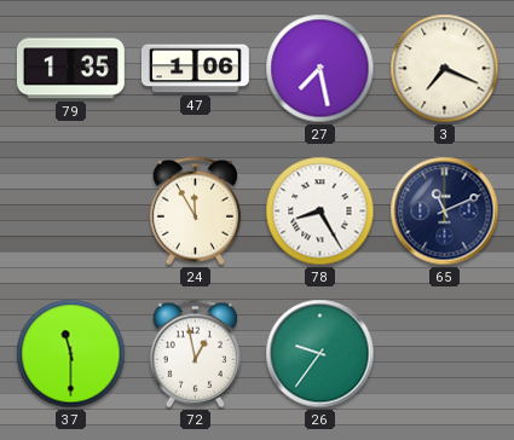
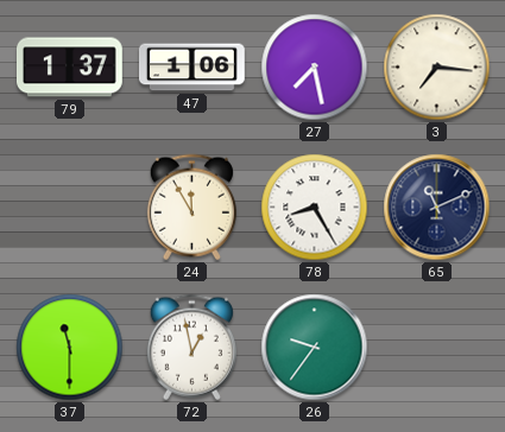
79: 1:35 -> 1:37 (69, 68)
3: 7:19 -> 7:16 (437, 68)
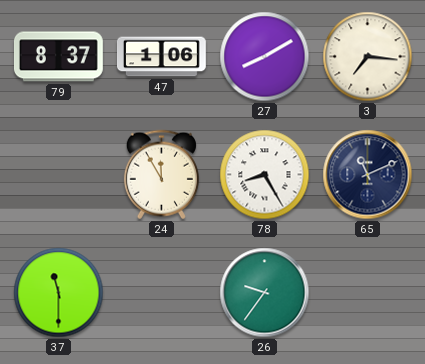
79: 1:37 -> 8:37 (58, 57)
27: 7:28 -> 8:10 (265, 57)
72: 12:58 -> none (191, 348)
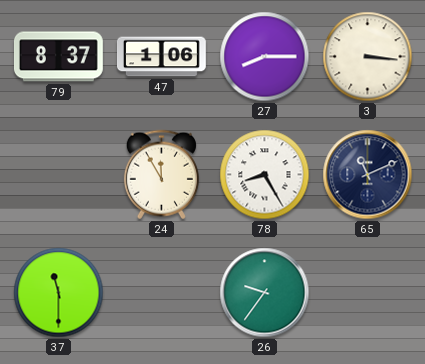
27: 8:10 -> 8:15 (265, 57)
3: 7:16 -> 3:16 (368, 57)
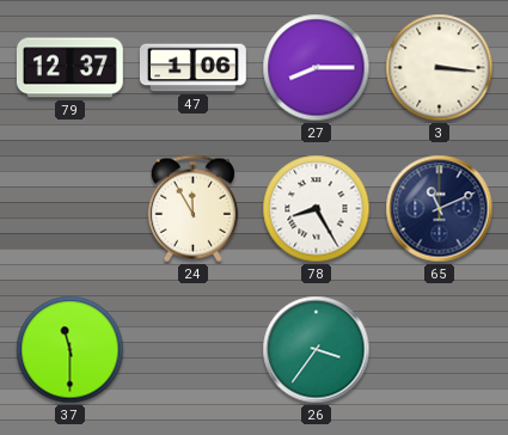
79: 8:37 -> 12:37 (69, 68)
26: 9:36 -> 3:36 (317, 350)
